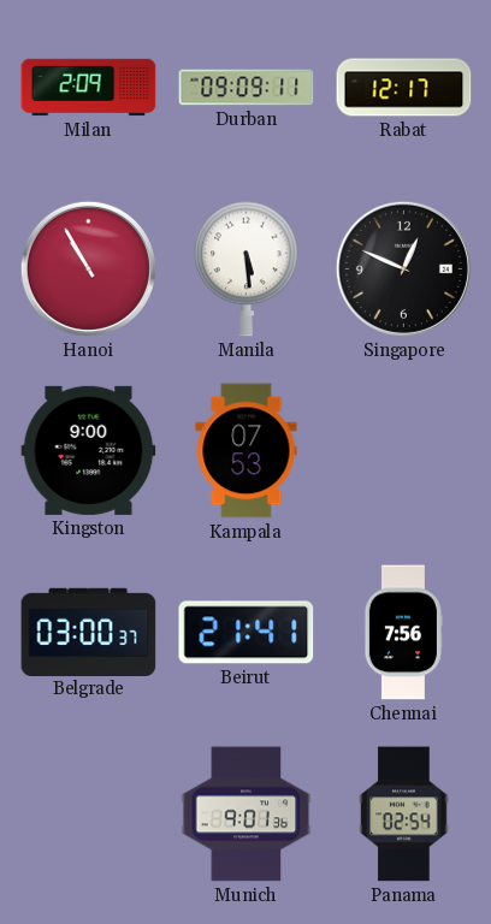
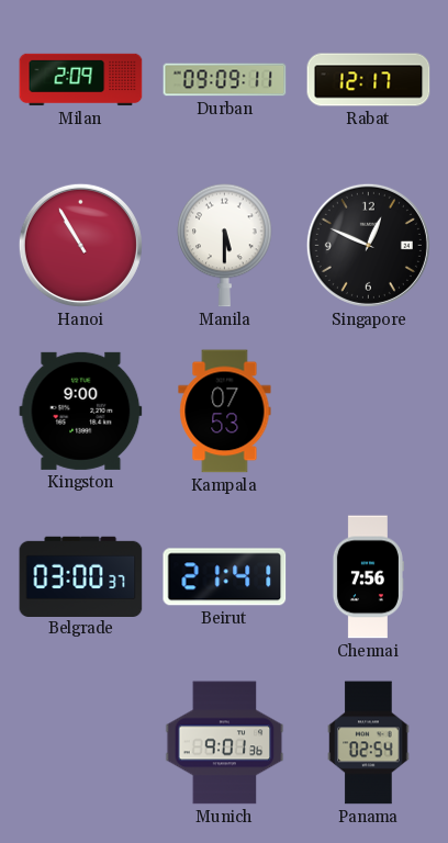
Manila: 5:29 -> 5:30 (225, 245)
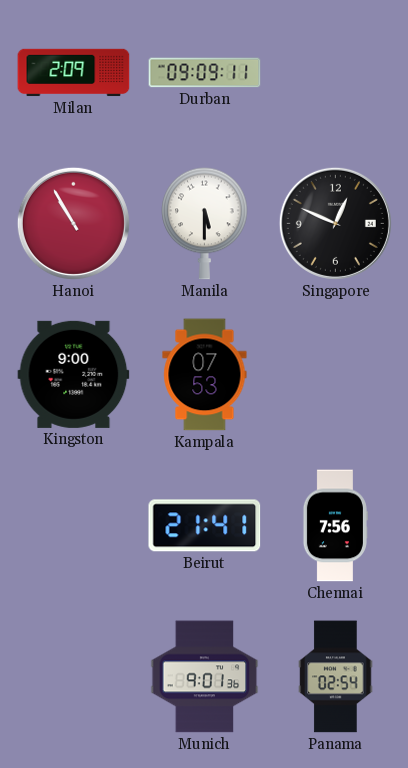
Rabat: 12:17 -> none (369, 80)
Belgrade: 03:00 -> none (81, 576)
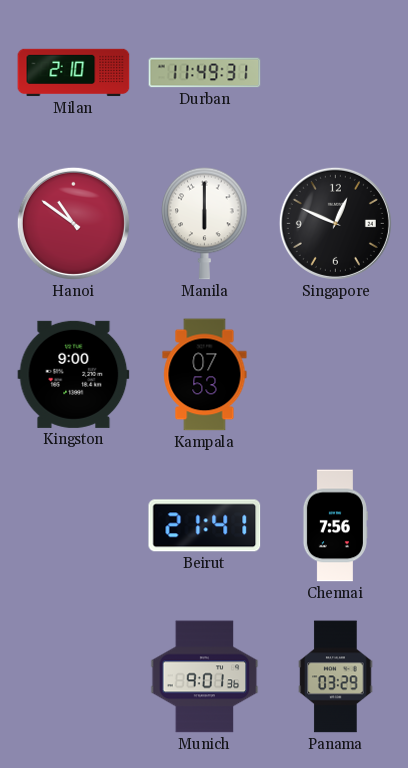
Milan: 2:09 -> 2:10 (74, 73)
Durban: 09:09 -> 11:49 (205, 73)
Hanoi: 10:55 -> 10:51 (73, 223)
Manila: 5:30 -> 6:00 (205, 223)
Panama: 02:54 -> 03:29 (336, 677)
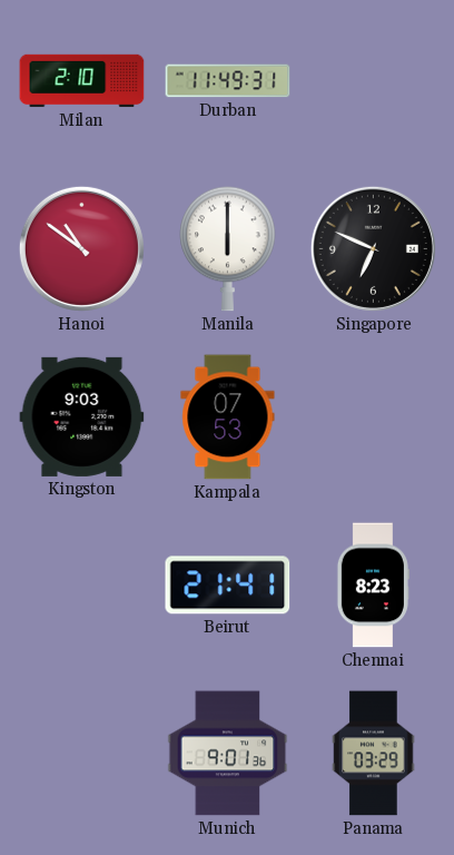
Singapore: 12:49 -> 6:49 (373, 248)
Kingston: 9:00 -> 9:03 (82, 416)
Chennai: 7:56 -> 8:23 (373, 586)
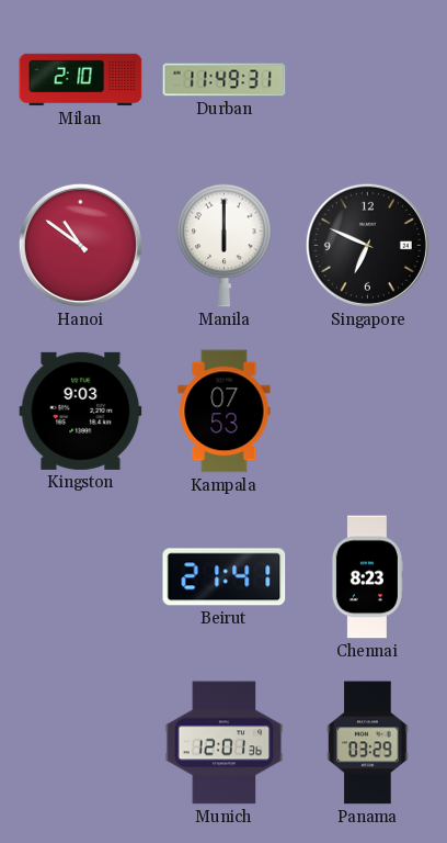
Munich: 9:01 -> 12:01 (225, 743)
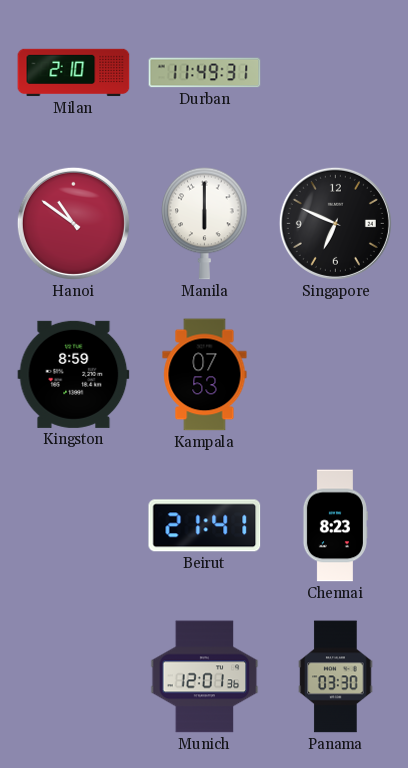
Kingston: 9:03 -> 8:59 (74, 374)
Panama: 03:29 -> 03:30 (336, 677)
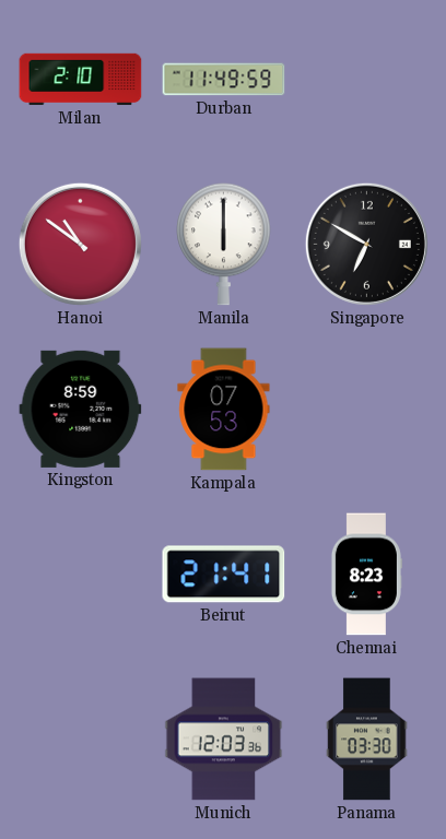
Durban: 11:49:31 -> 11:49:59 (224, 80)
Singapore: 6:49 -> 6:50 (366, 244)
Munich: 12:01 -> 12:03 (224, 740)
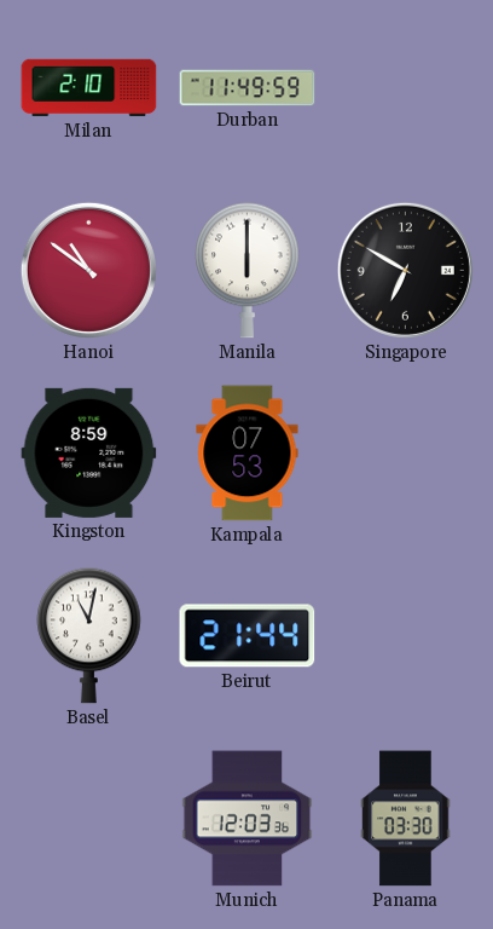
Basel: none -> 11:02 (89, 635)
Beirut: 21:41 -> 21:44 (248, 636)
Chennai: 8:23 -> none (366, 575)
